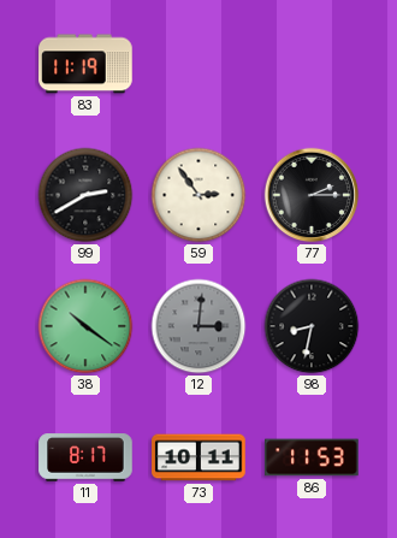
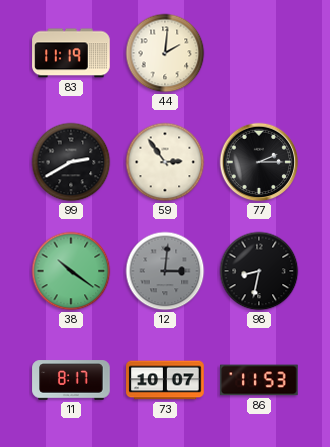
44: none -> 2:01 (165, 53)
73: 10:11 -> 10:07 (165, 380)
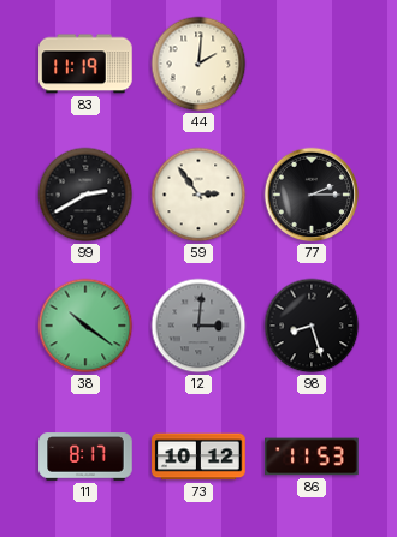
98: 8:32 -> 8:27 (312, 326)
73: 10:07 -> 10:12 (198, 457)
